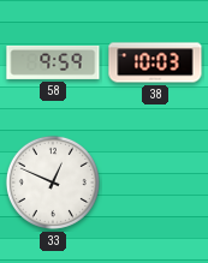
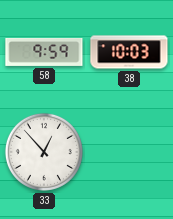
33: 12:49 -> 12:53 (44, 152)
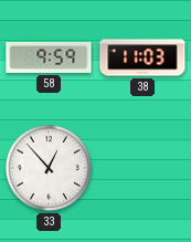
38: 10:03 -> 11:03 (142, 57)
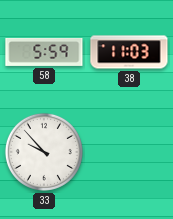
58: 9:59 -> 5:59 (44, 52)
33: 12:53 -> 9:53 (44, 152)
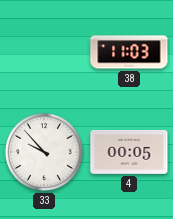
58: 5:59 -> none (44, 52)
4: none -> 00:05 (129, 152)
